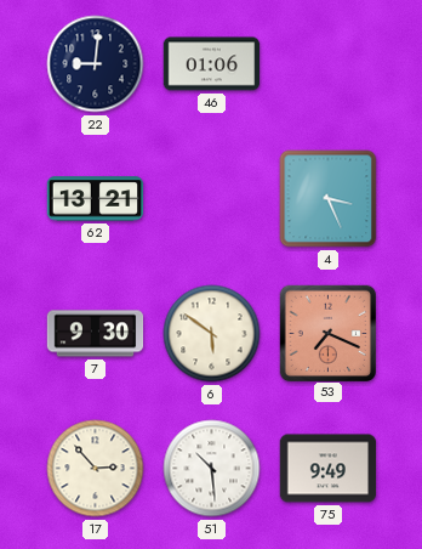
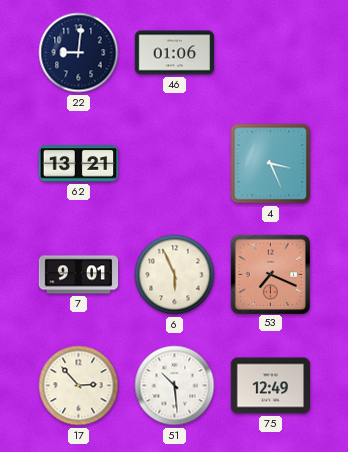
7: 9:30 -> 9:01 (79, 275)
6: 5:51 -> 5:56 (175, 275)
75: 9:49 -> 12:49 (271, 386)
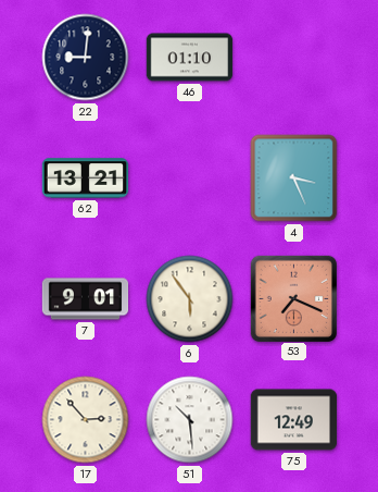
46: 01:06 -> 01:10 (190, 58)
6: 5:56 -> 5:54 (190, 299)
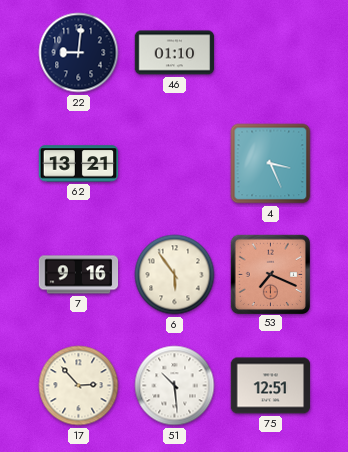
7: 9:01 -> 9:16 (79, 275)
75: 12:49 -> 12:51 (271, 386)
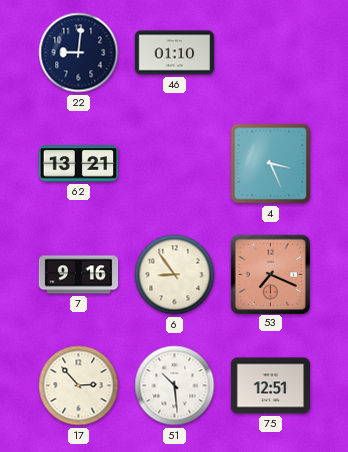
6: 5:54 -> 8:54 (175, 275)
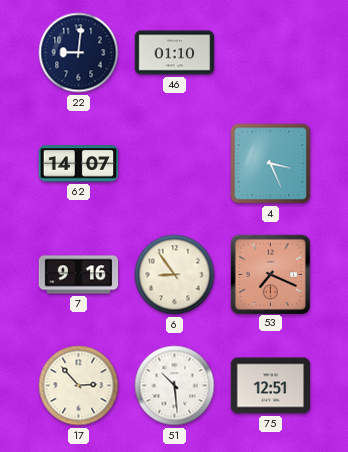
62: 13:21 -> 14:07 (79, 164)
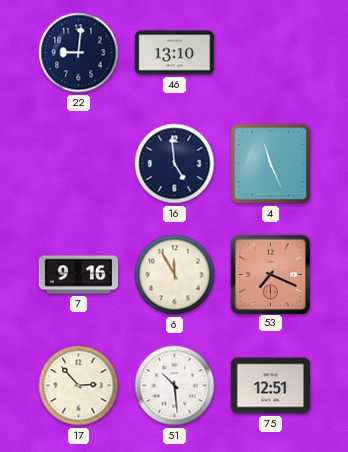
46: 01:10 -> 13:10 (175, 53)
62: 14:07 -> none (79, 164)
16: none -> 4:59 (175, 164)
4: 3:26 -> 11:26 (271, 164)
6: 8:54 -> 11:55 (175, 275)
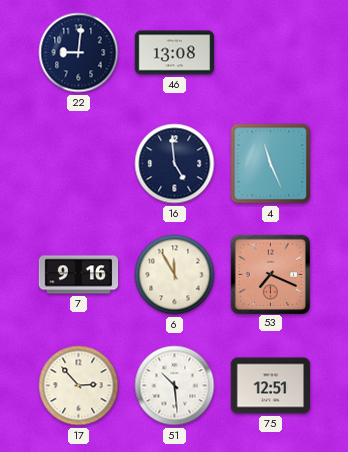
46: 13:10 -> 13:08 (175, 53)
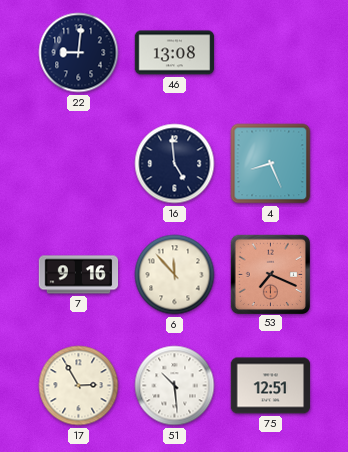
4: 11:26 -> 8:26 (271, 164)
6: 11:55 -> 11:53 (175, 275)
17: 2:53 -> 2:55 (79, 386)
